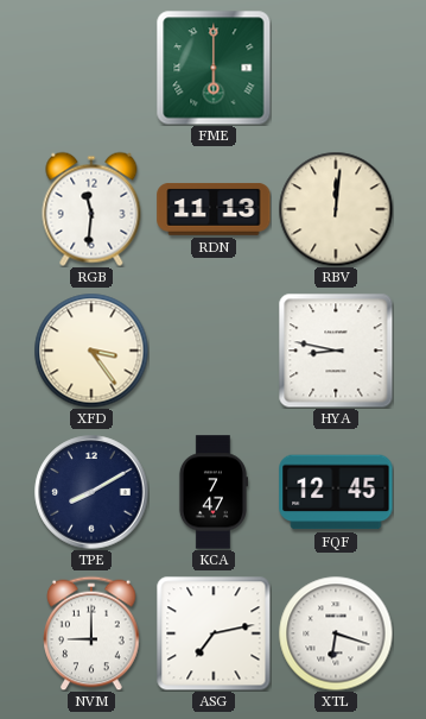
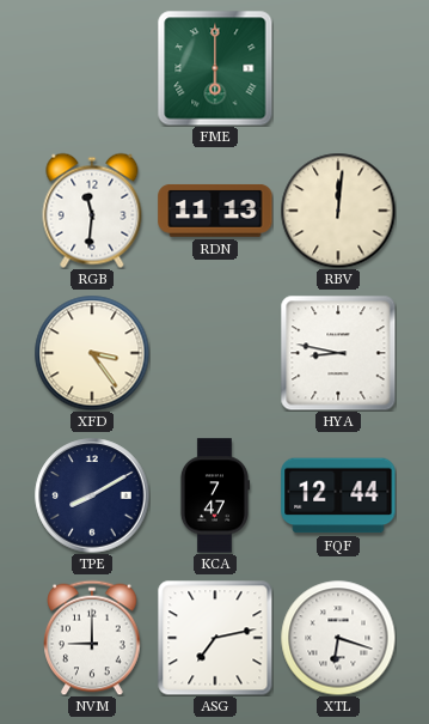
FQF: 12:45 -> 12:44 (338, 495)
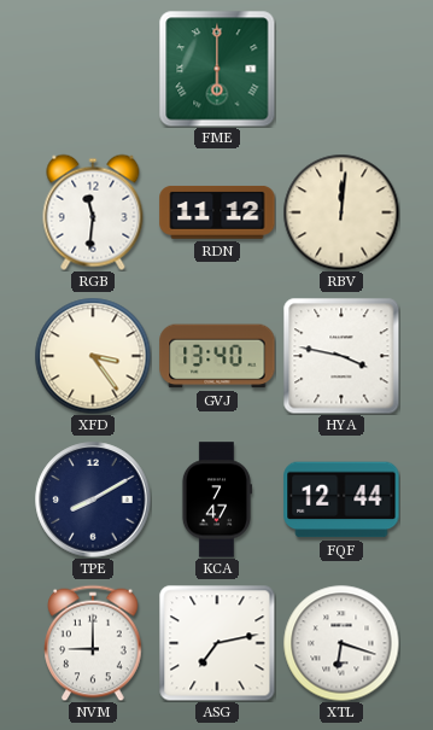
RDN: 11:13 -> 11:12 (217, 212)
GVJ: none -> 13:40 (217, 356)
HYA: 8:47 -> 3:47 (341, 356)
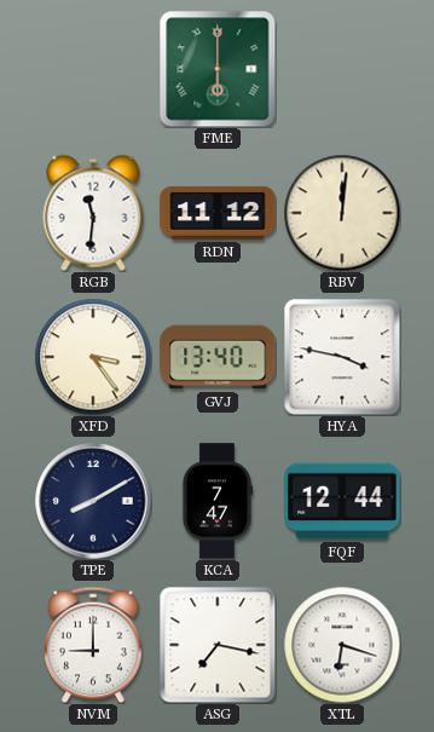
ASG: 7:13 -> 7:17 (218, 645)
